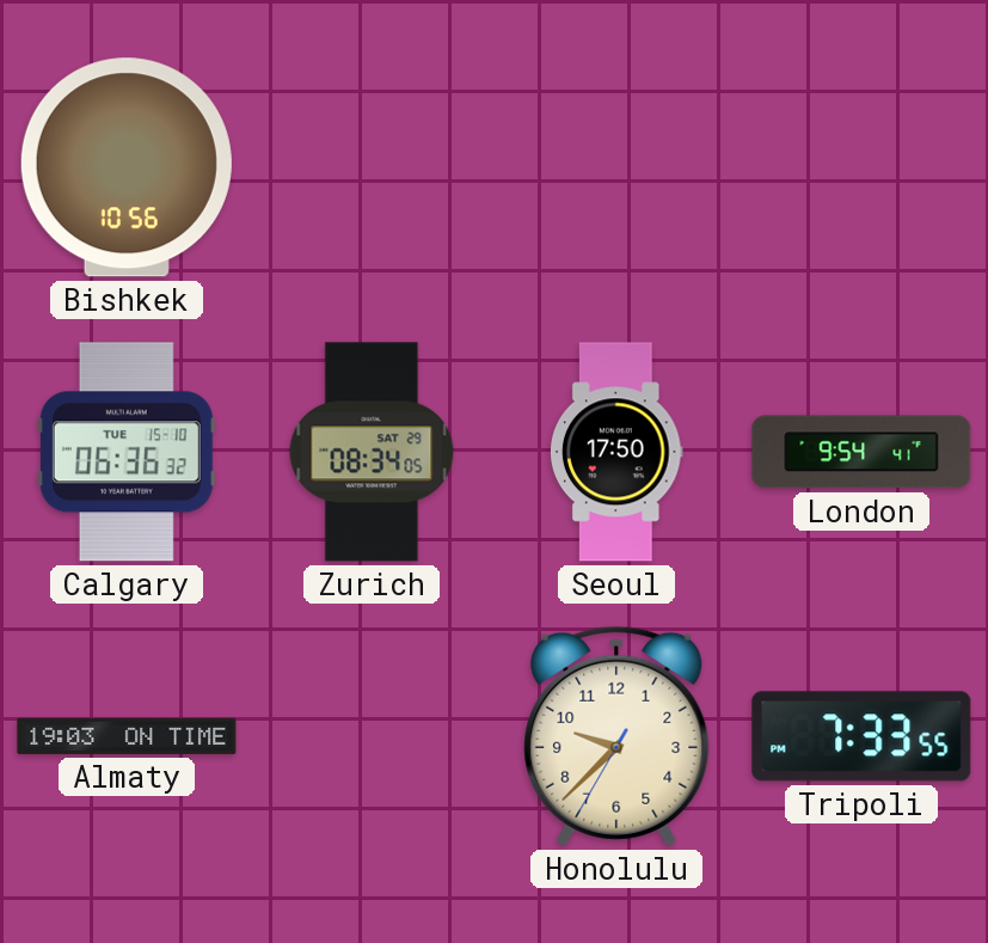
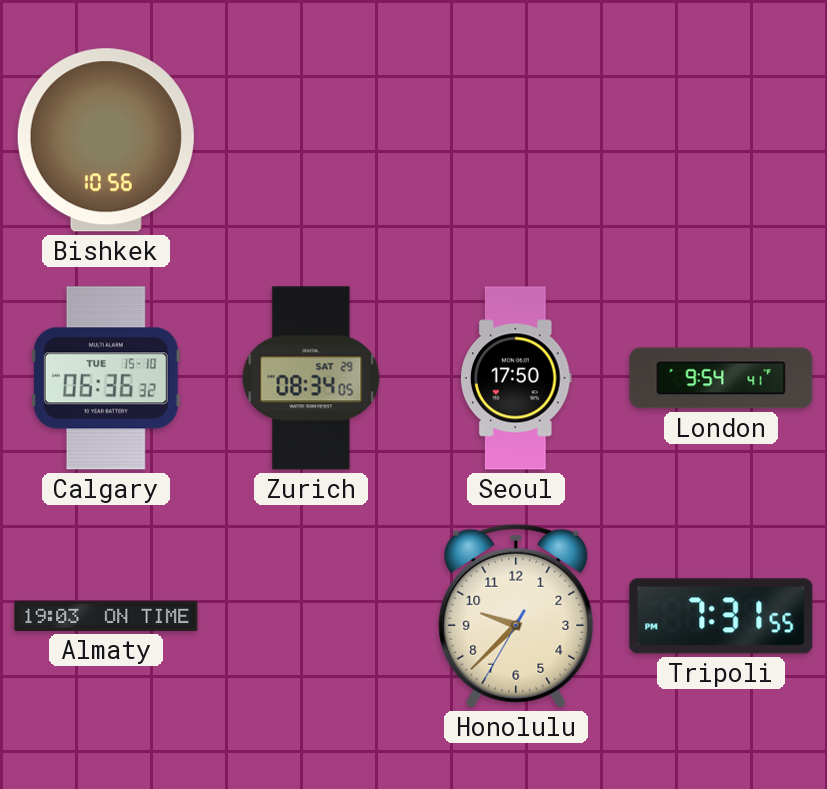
Tripoli: 7:33 -> 7:31 (721, 616)
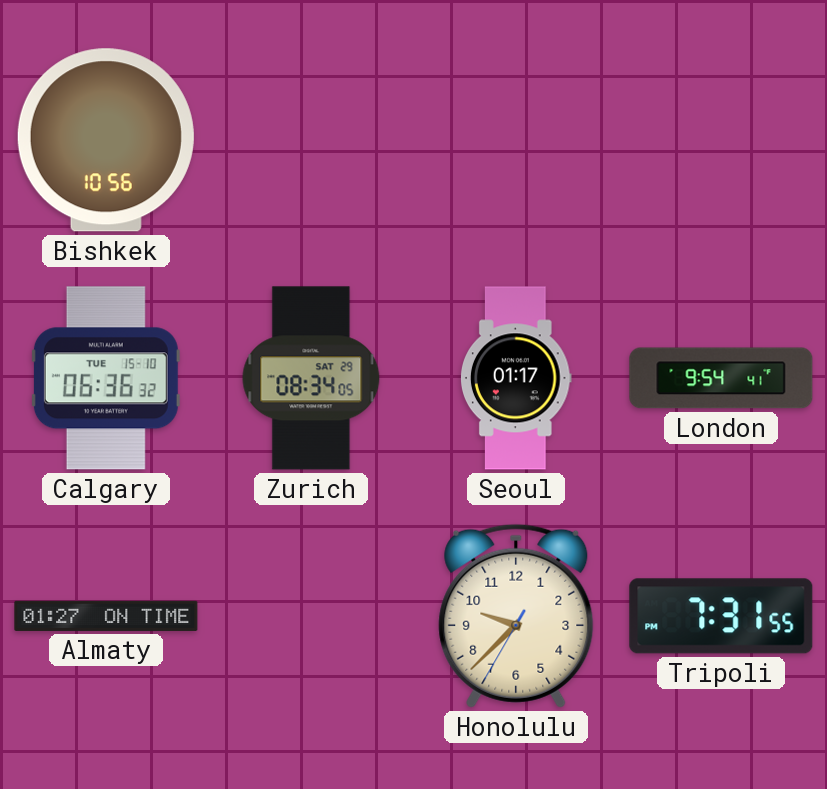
Seoul: 17:50 -> 01:17 (517, 378)
Almaty: 19:03 -> 01:27 (106, 616)
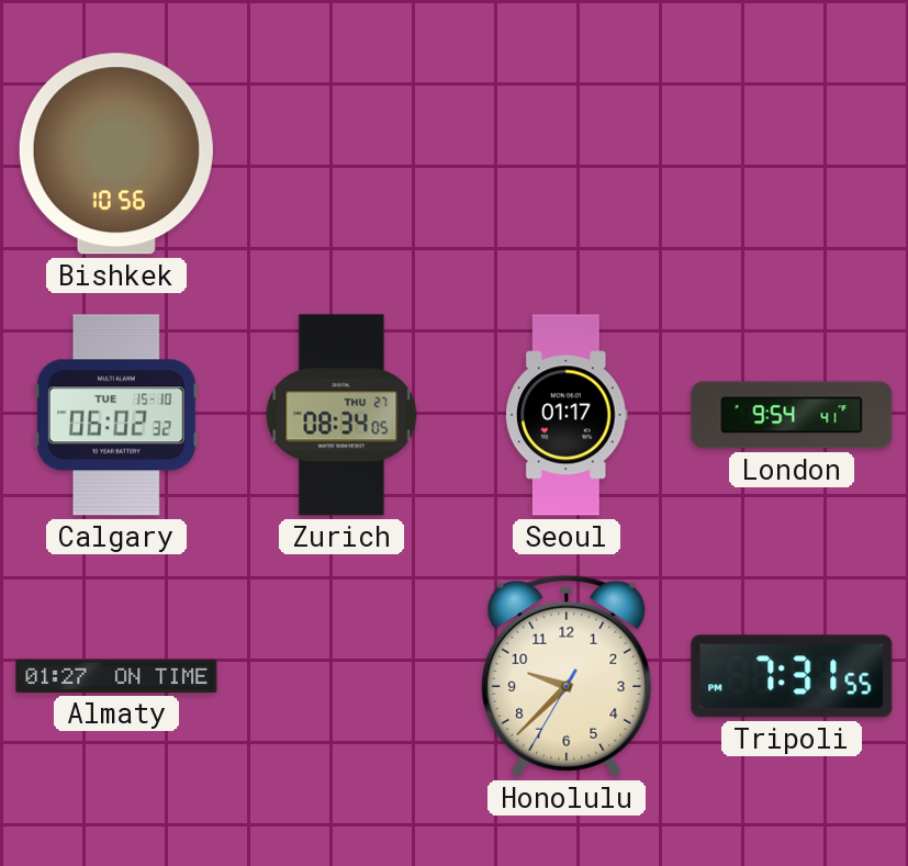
Calgary: 06:36 -> 06:02 (116, 415)
Zurich date: SAT 29 -> THU 27 (341, 415)
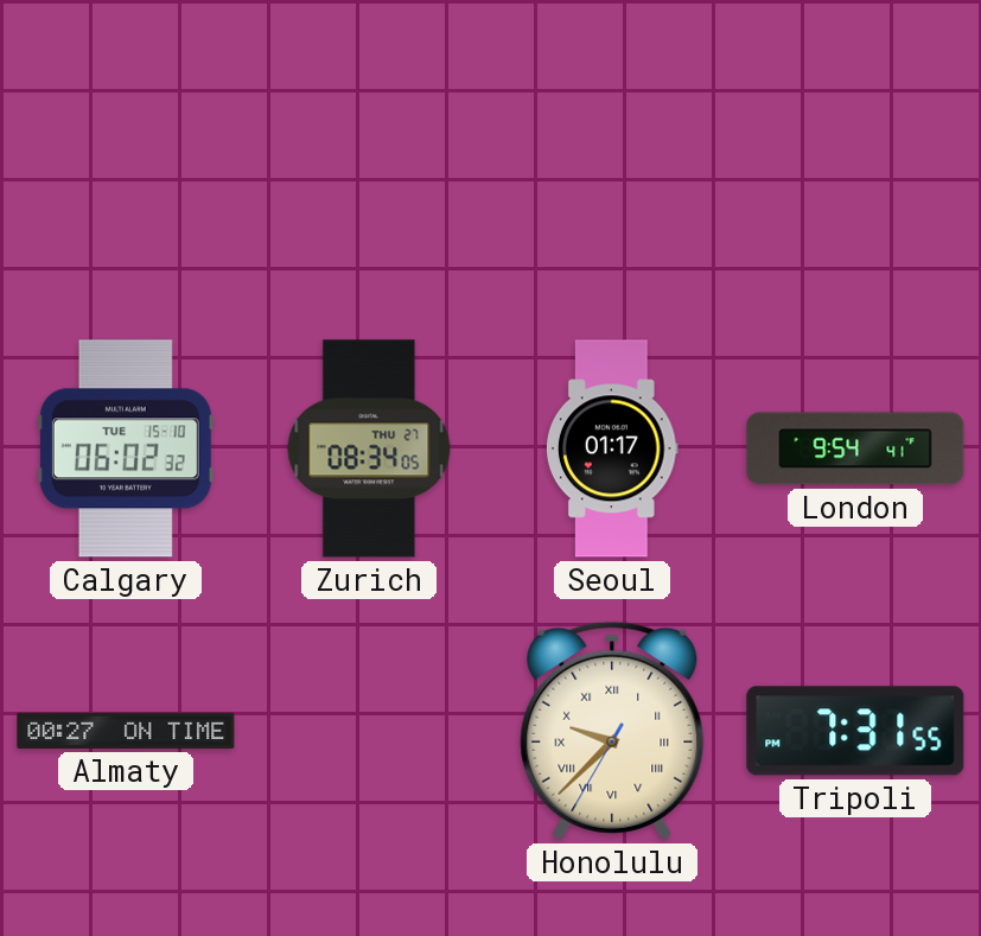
Bishkek: 10:56 -> none (116, 154)
Almaty: 01:27 -> 00:27 (126, 731)
Honolulu numerals: Arabic -> Roman (612, 731)
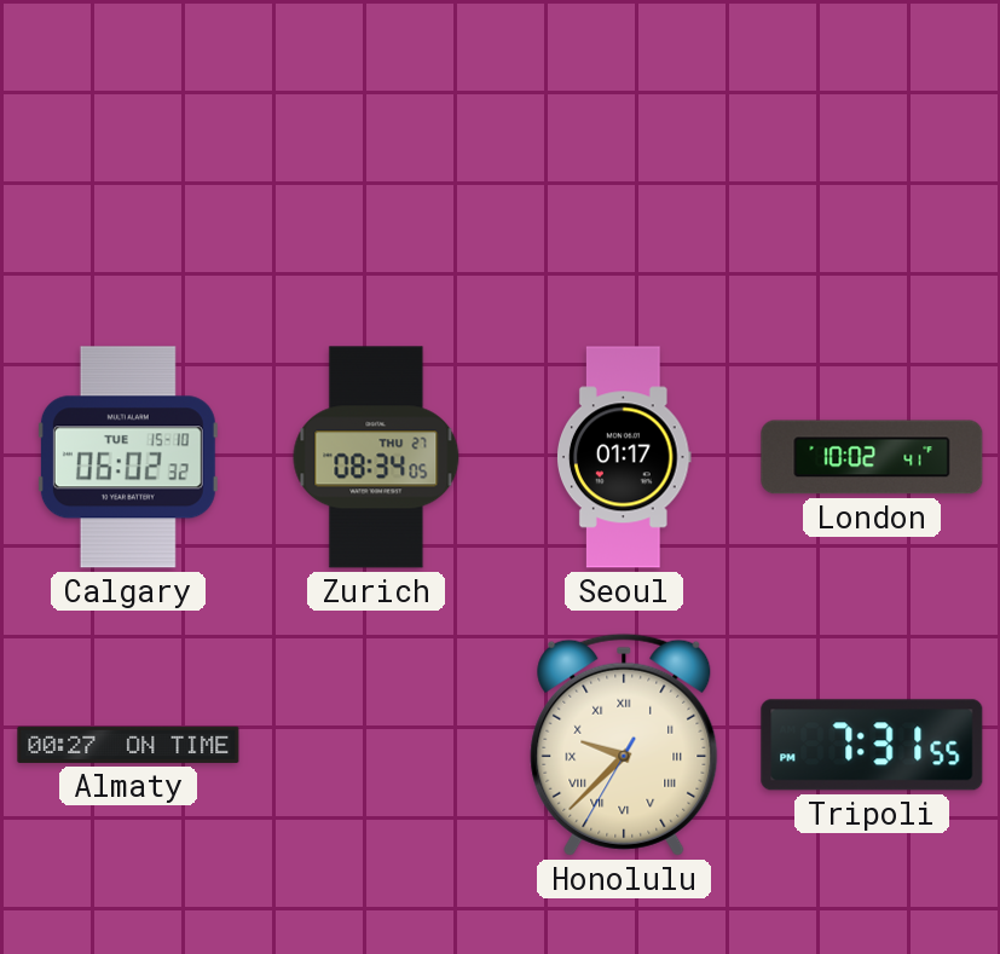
London: 9:54 -> 10:02 (872, 457)
